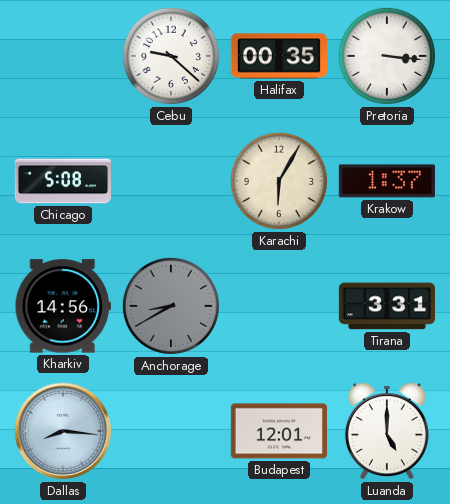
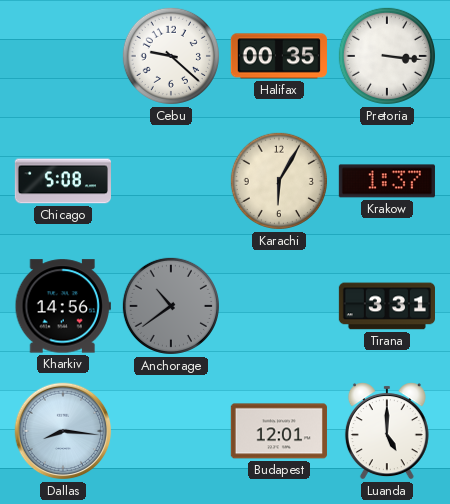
Anchorage: 8:40 -> 10:39 (171, 306)
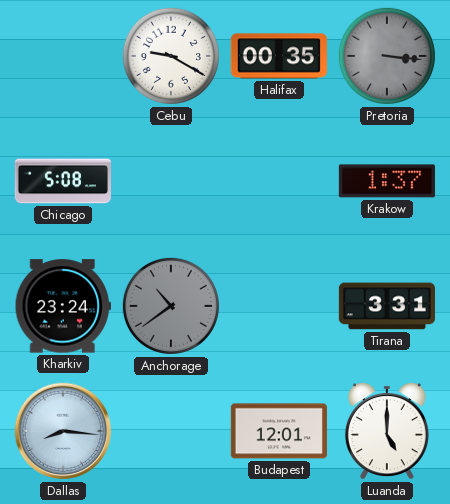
Cebu: 9:22 -> 9:20 (171, 56)
Pretoria dial: white -> grey (387, 56)
Karachi: 6:05 -> none (279, 181)
Kharkiv: 14:56 -> 23:24 (63, 306)
